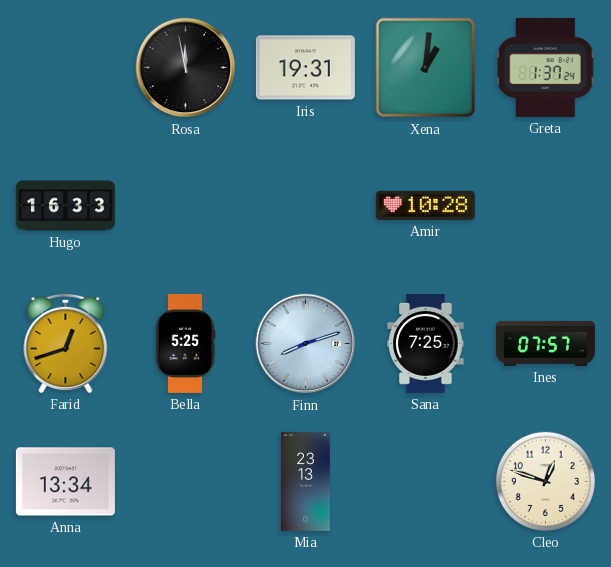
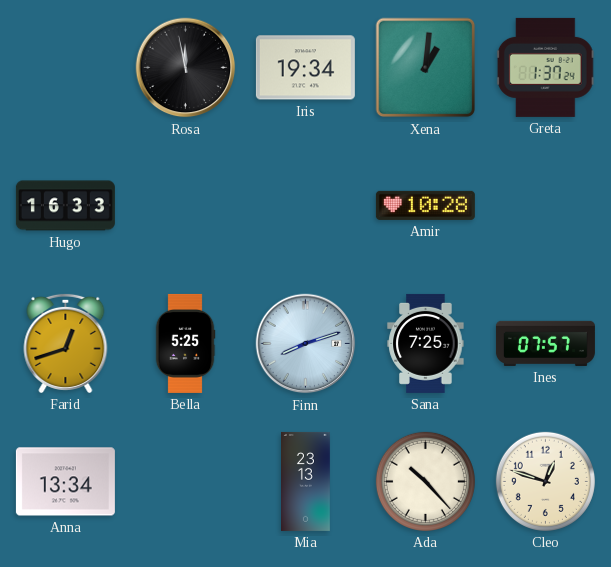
Iris: 19:31 -> 19:34 (305, 68)
Ada: none -> 10:23 (425, 481)
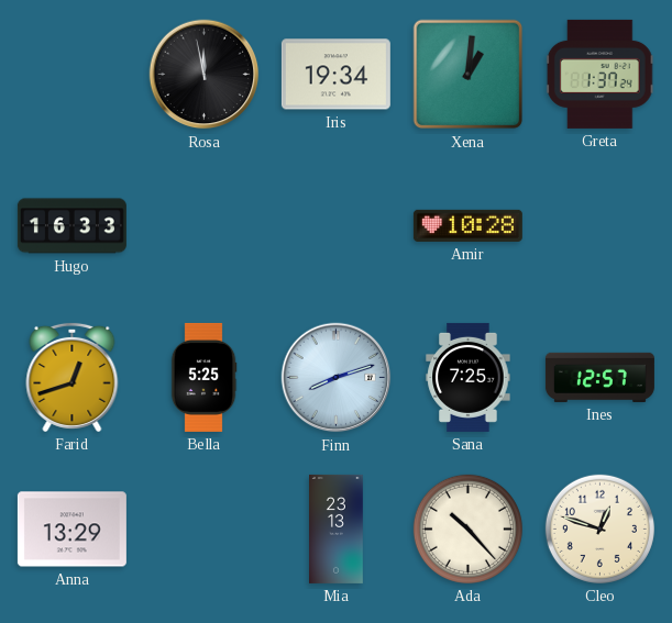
Ines: 07:57 -> 12:57 (599, 377)
Anna: 13:34 -> 13:29 (71, 530)
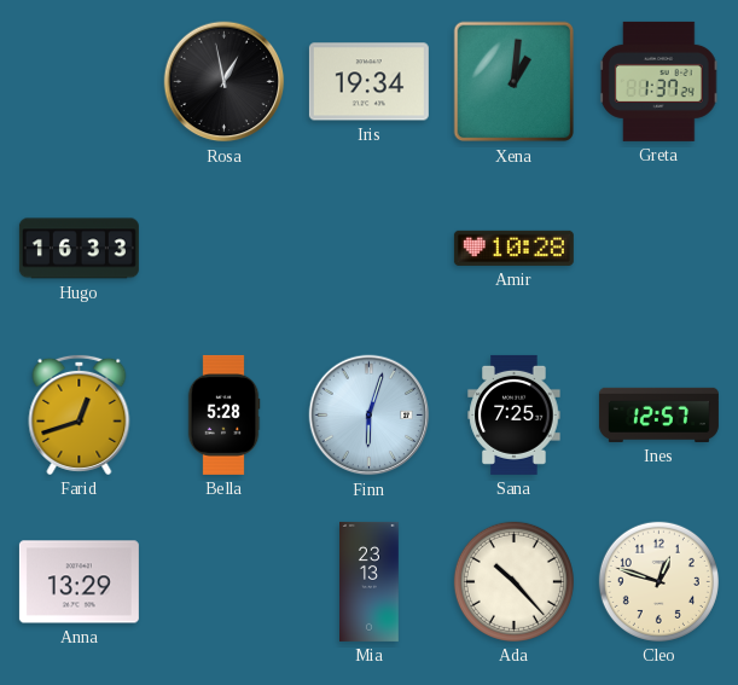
Rosa: 11:58 -> 12:58 (225, 82)
Bella: 5:25 -> 5:28 (223, 414)
Finn: 8:12 -> 6:03 (370, 416)
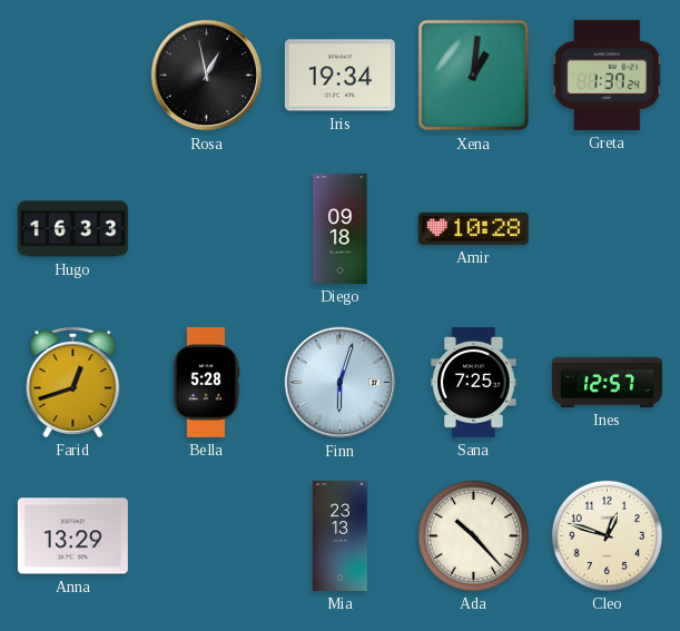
Diego: none -> 09:18 (341, 228)
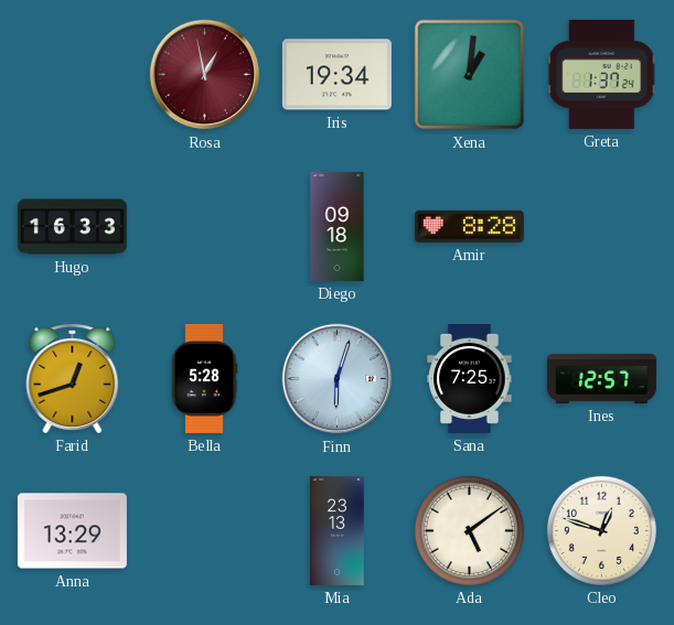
Rosa dial: black -> burgundy (205, 75)
Amir: 10:28 -> 8:28 (469, 226)
Ada: 10:23 -> 5:09 (469, 530)
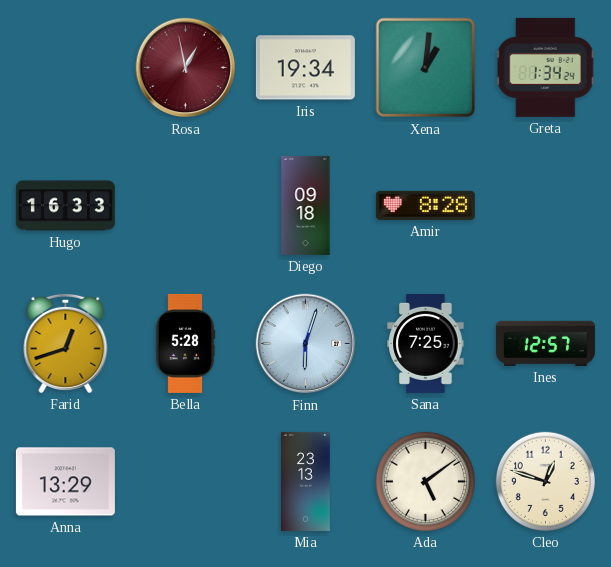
Greta: 1:37 -> 1:34 (545, 67)
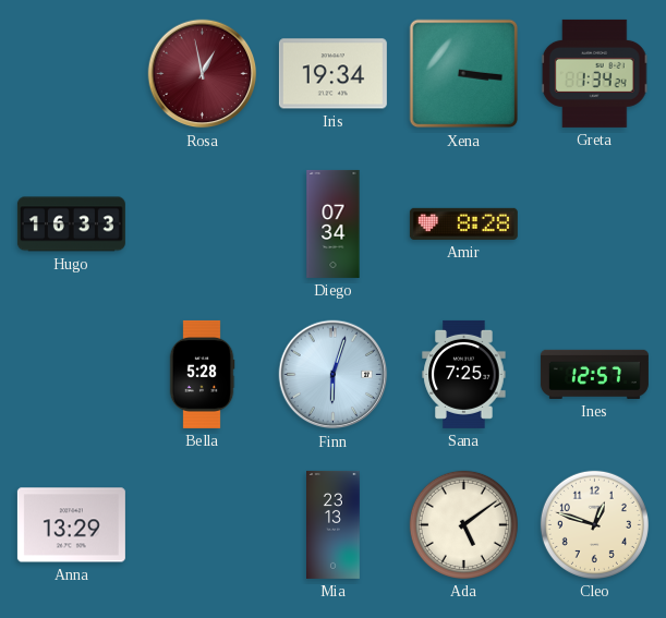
Xena: 1:01 -> 3:16 (464, 74)
Diego: 09:18 -> 07:34 (334, 223)
Farid: 12:42 -> none (66, 343)
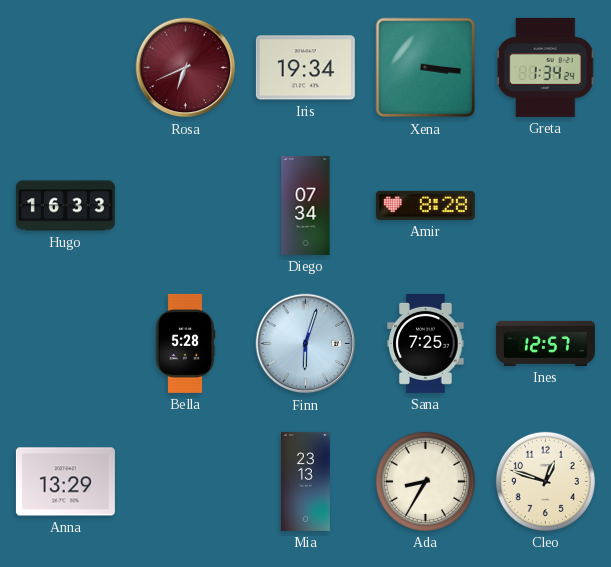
Rosa: 12:58 -> 6:41 (186, 68)
Ada: 5:09 -> 8:35 (425, 481)
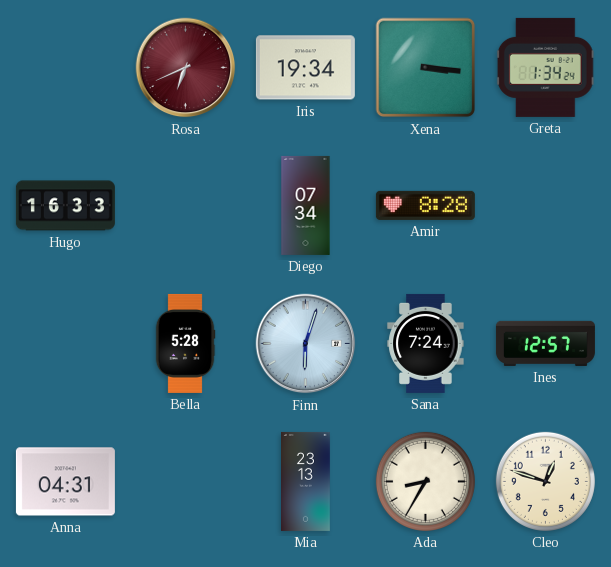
Sana: 7:25 -> 7:24 (426, 343)
Anna: 13:29 -> 04:31 (65, 482)
